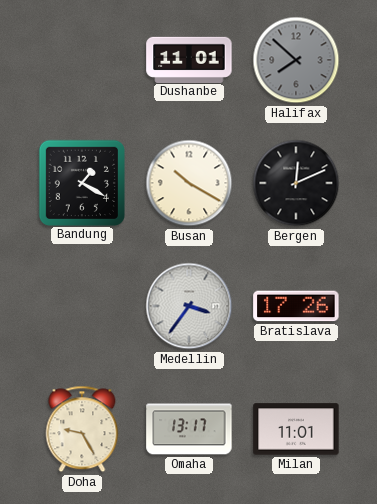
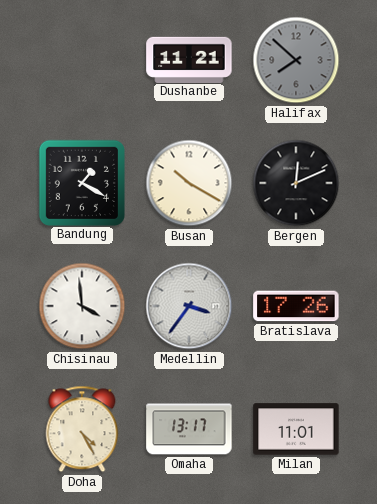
Dushanbe: 11:01 -> 11:21 (189, 59)
Chisinau: none -> 3:59 (82, 306)
Doha: 9:25 -> 4:25 (82, 429)
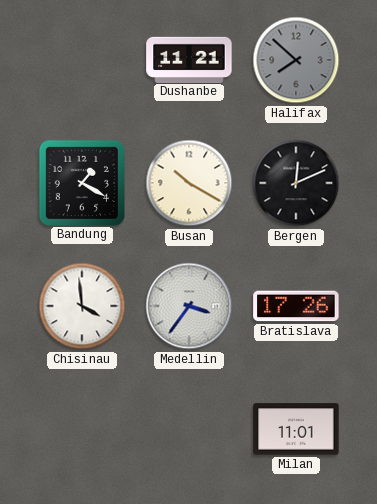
Doha: 4:25 -> none (82, 429)
Omaha: 13:17 -> none (189, 429)
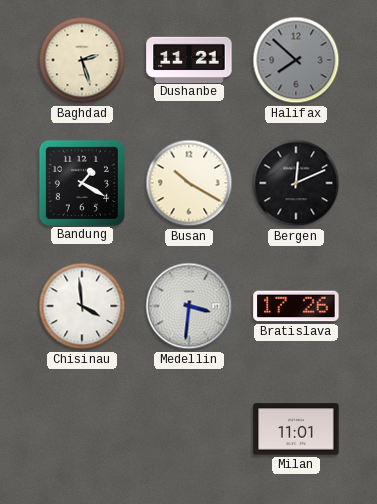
Baghdad: none -> 2:27 (82, 60)
Medellin: 3:36 -> 3:31 (189, 306)
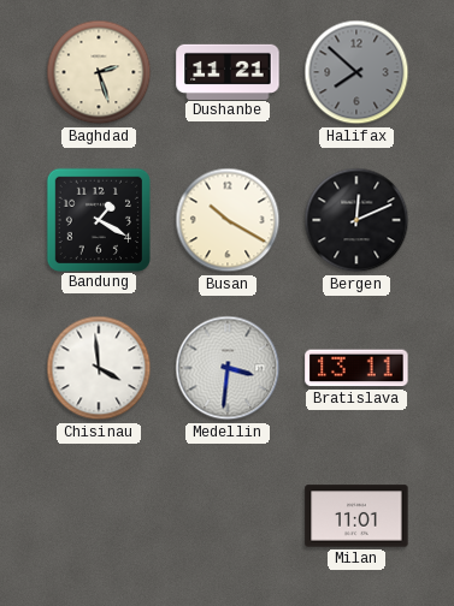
Bratislava: 17:26 -> 13:11 (356, 368)
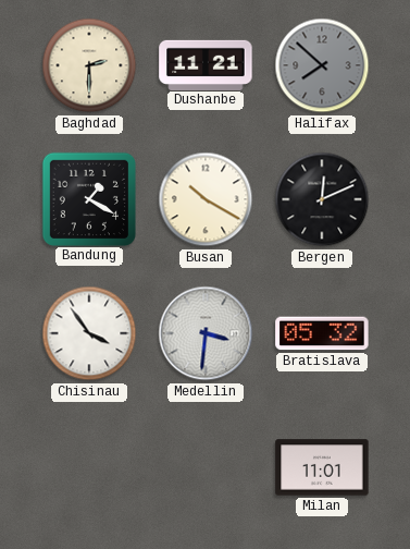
Baghdad: 2:27 -> 2:30 (89, 65)
Chisinau: 3:59 -> 3:54 (89, 333)
Bratislava: 13:11 -> 05:32 (322, 333)
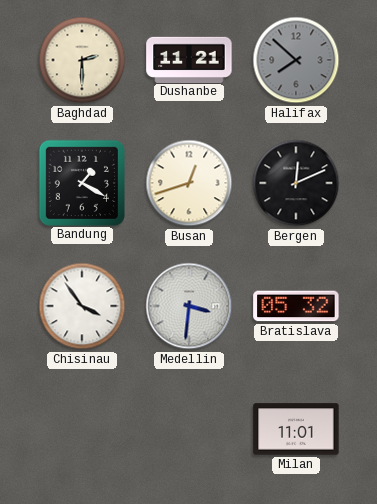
Busan: 10:20 -> 12:42 (189, 183)
